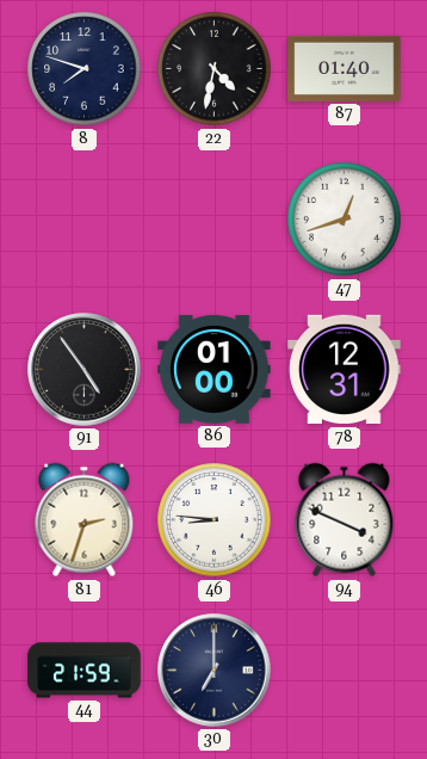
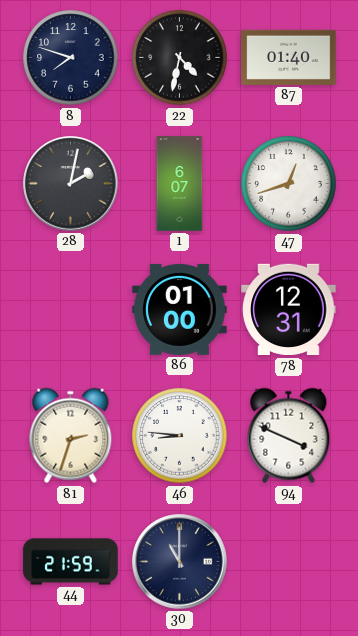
28: none -> 2:02 (71, 184)
1: none -> 6:07 (180, 184)
91: 4:54 -> none (85, 370)
30: 7:00 -> 11:00 (180, 562)
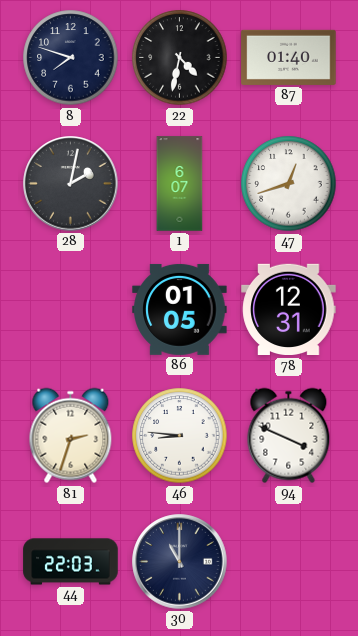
86: 01:00 -> 01:05 (180, 309)
44: 21:59 -> 22:03 (71, 562)
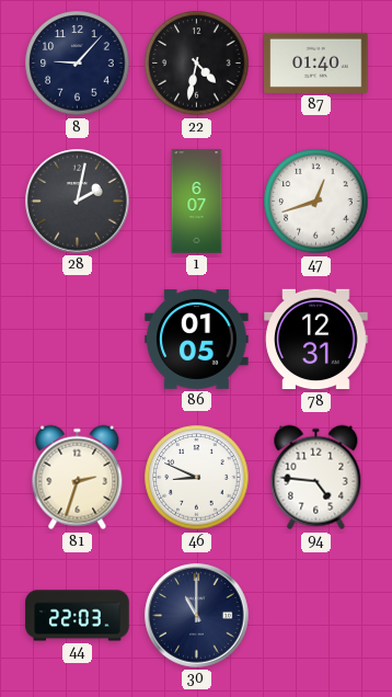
8: 7:48 -> 9:07 (78, 64)
46: 8:46 -> 8:49 (197, 478)
94: 3:49 -> 4:46 (316, 478)
